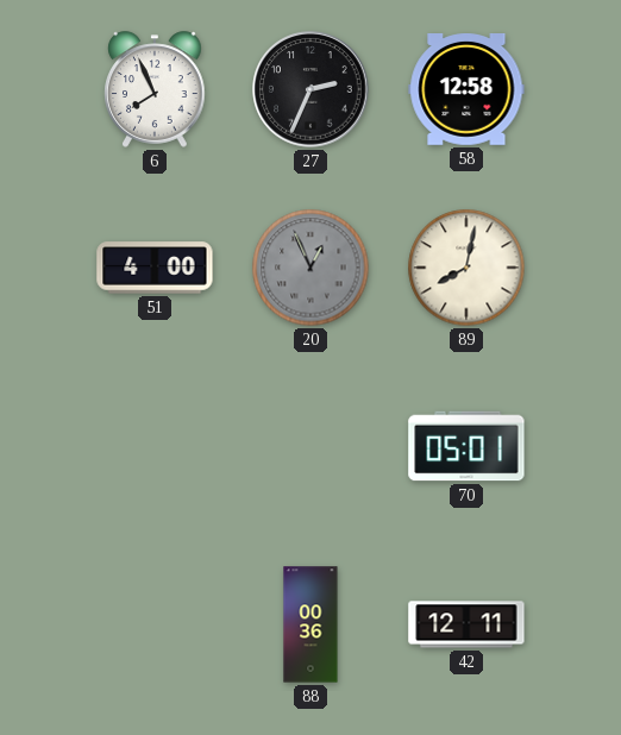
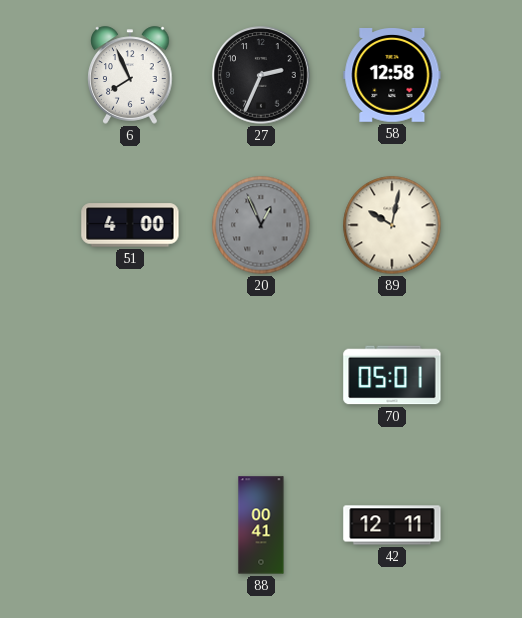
89: 8:02 -> 10:02 (392, 225)
88: 00:36 -> 00:41 (261, 525)
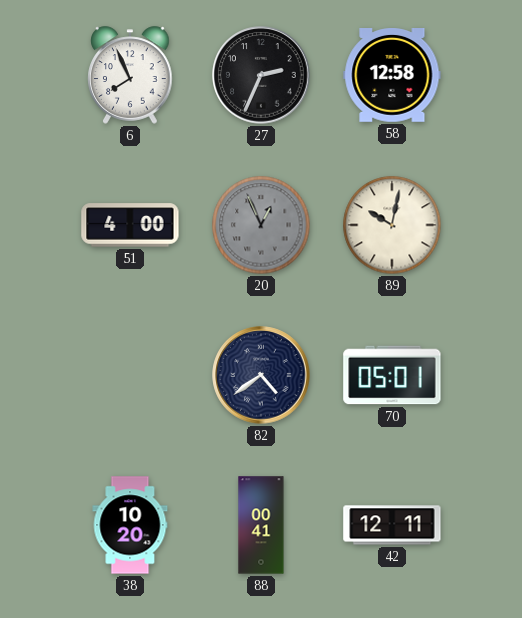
82: none -> 4:39 (261, 375)
38: none -> 10:20 (130, 525)
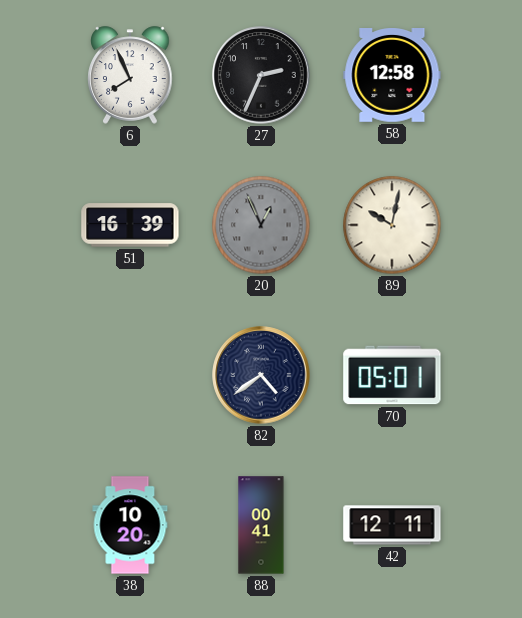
51: 4:00 -> 16:39 (130, 225)
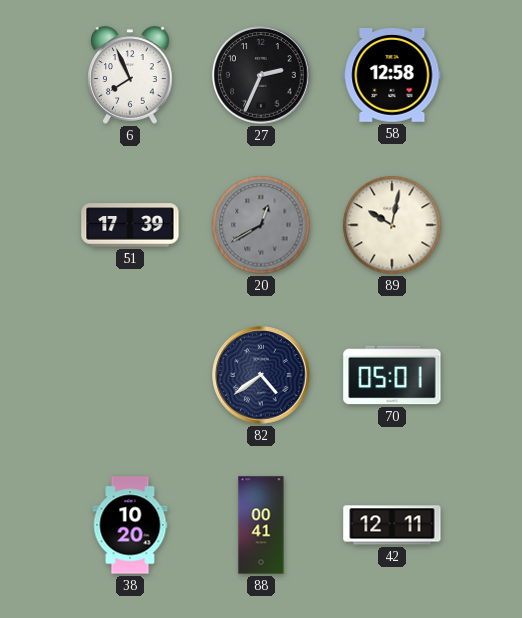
51: 16:39 -> 17:39 (130, 225)
20: 12:56 -> 12:40 (261, 225)
